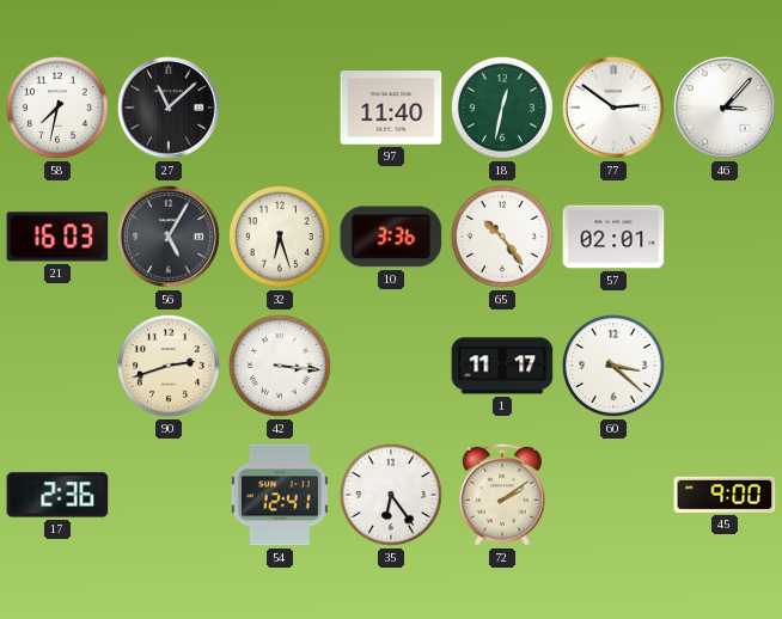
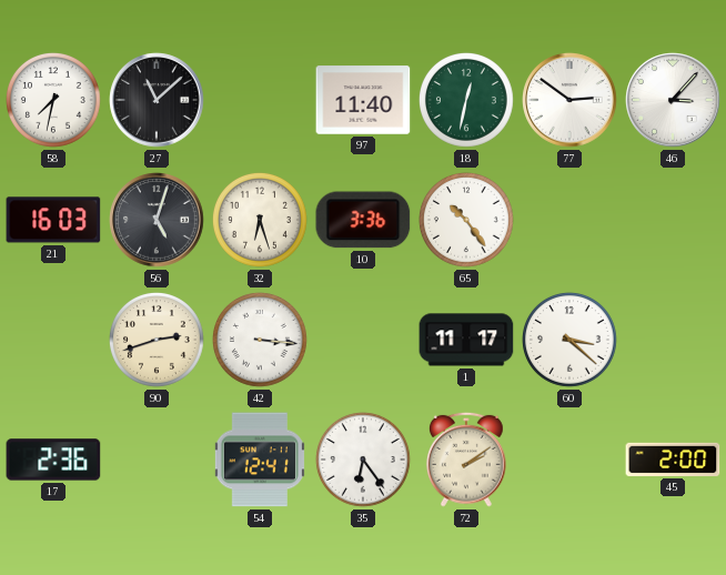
56: 5:05 -> 5:03 (157, 220)
57: 02:01 -> none (613, 237)
45: 9:00 -> 2:00 (673, 460)
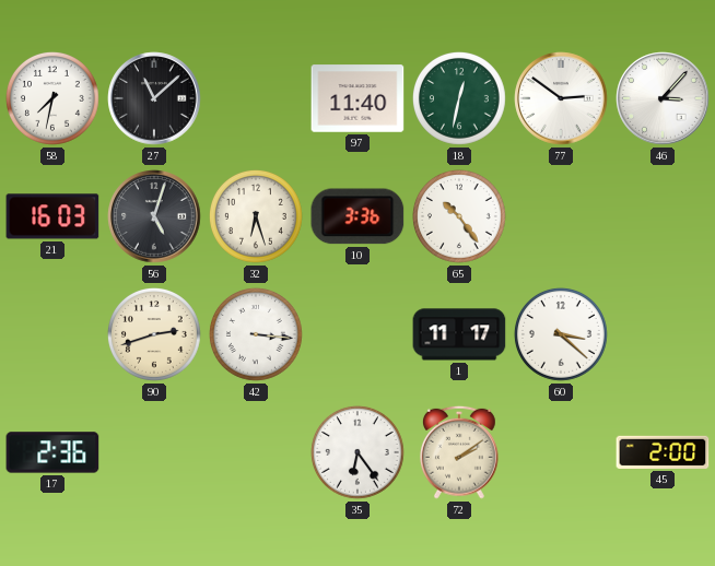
54: 12:41 -> none (260, 460)
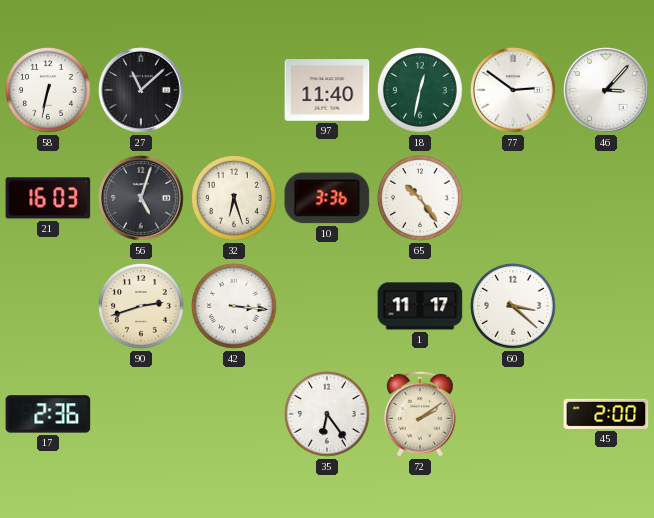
58: 7:32 -> 6:32 (49, 91)
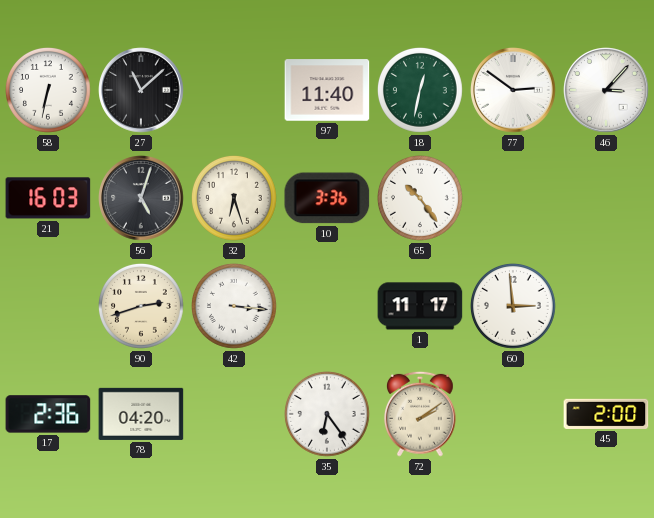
60: 3:22 -> 2:59 (514, 307)
78: none -> 04:20 (141, 414)
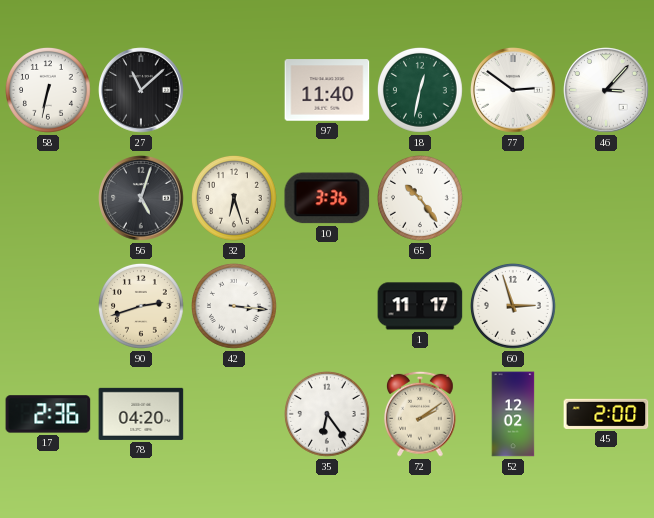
21: 16:03 -> none (48, 198)
60: 2:59 -> 2:57 (514, 307)
52: none -> 12:02 (513, 414)
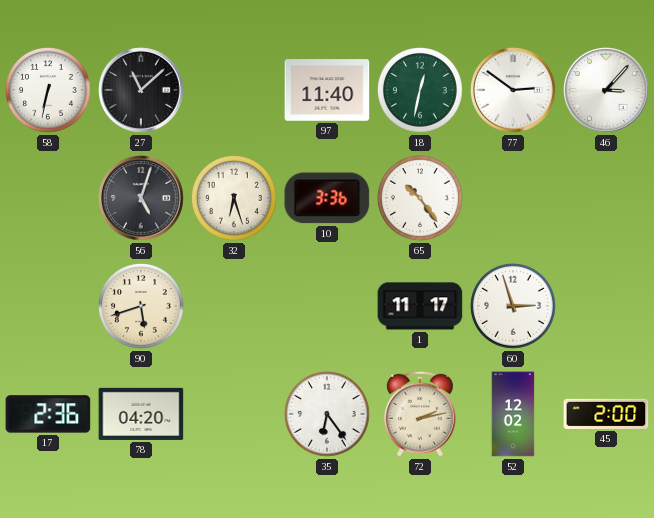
90: 2:42 -> 5:42 (142, 307)
42: 3:16 -> none (235, 307)
72: 2:09 -> 2:13 (421, 414)
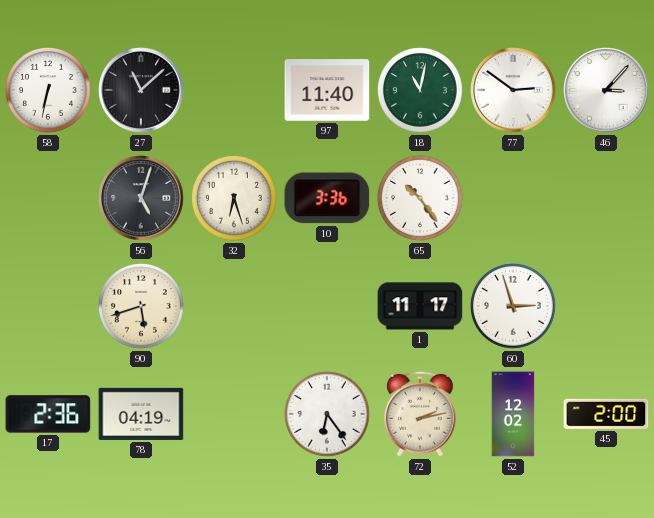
18: 12:32 -> 11:02 (421, 91)
78: 04:20 -> 04:19 (141, 414)
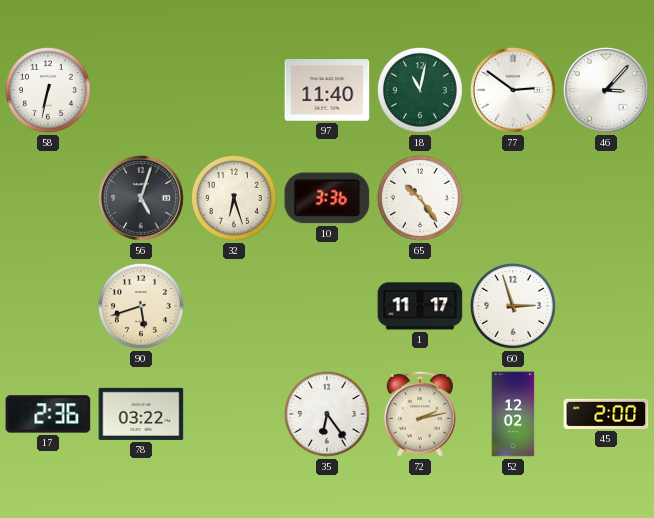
27: 11:08 -> none (141, 90)
78: 04:19 -> 03:22 (141, 414)
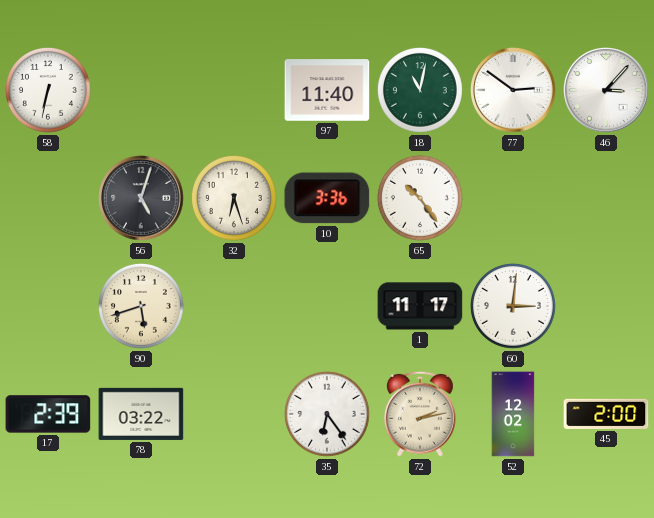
60: 2:57 -> 3:01 (514, 307)
17: 2:36 -> 2:39 (48, 414)
